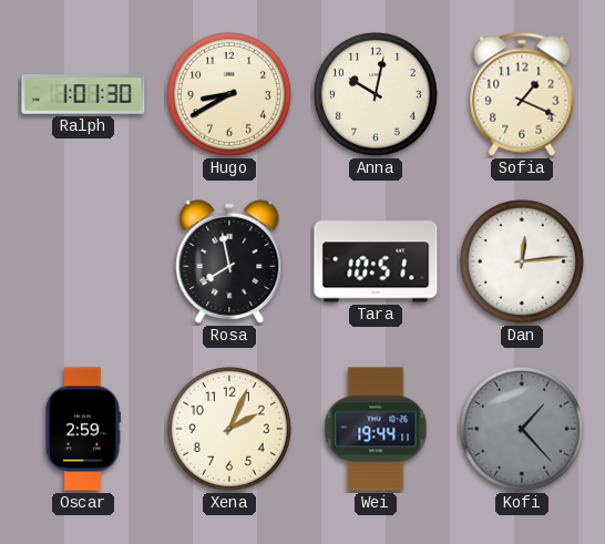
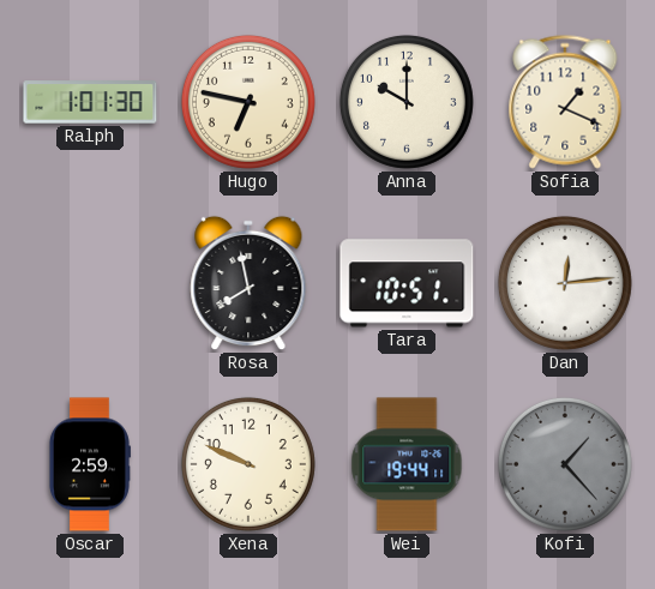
Hugo: 8:40 -> 6:47 (248, 102)
Anna: 10:02 -> 10:00 (407, 102)
Xena: 2:04 -> 9:49 (248, 464)
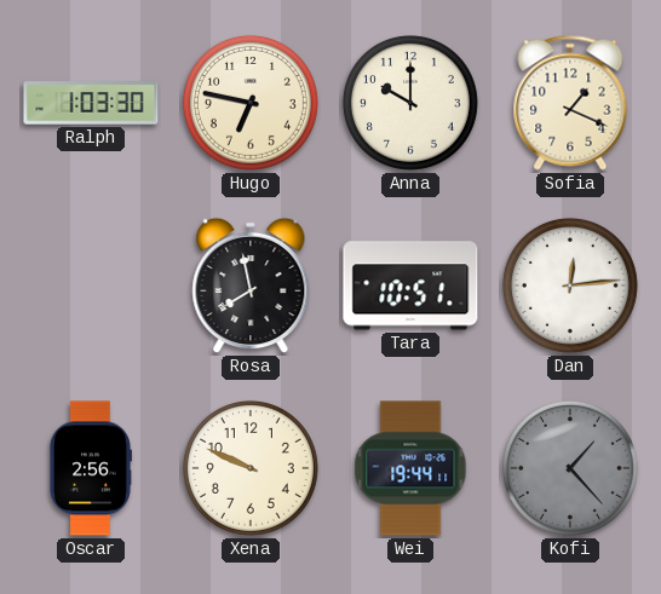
Ralph: 1:01 -> 1:03 (91, 103)
Oscar: 2:59 -> 2:56 (90, 468)
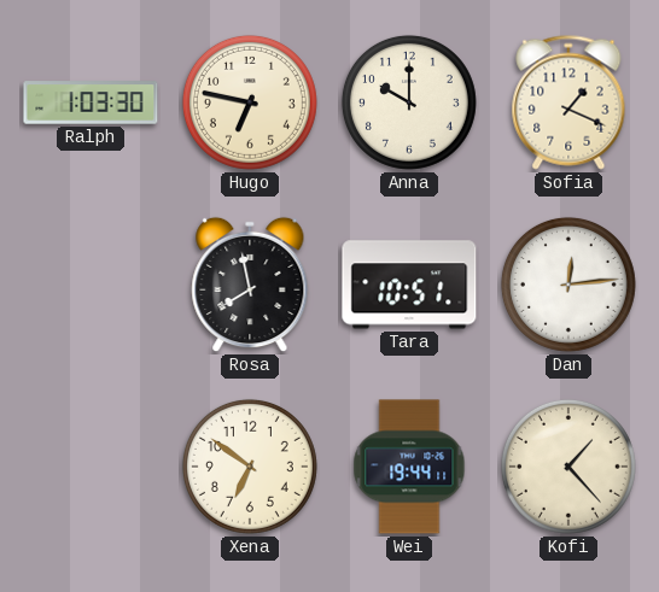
Oscar: 2:56 -> none (90, 468)
Xena: 9:49 -> 6:51 (250, 467)
Kofi dial: grey -> cream (568, 467)
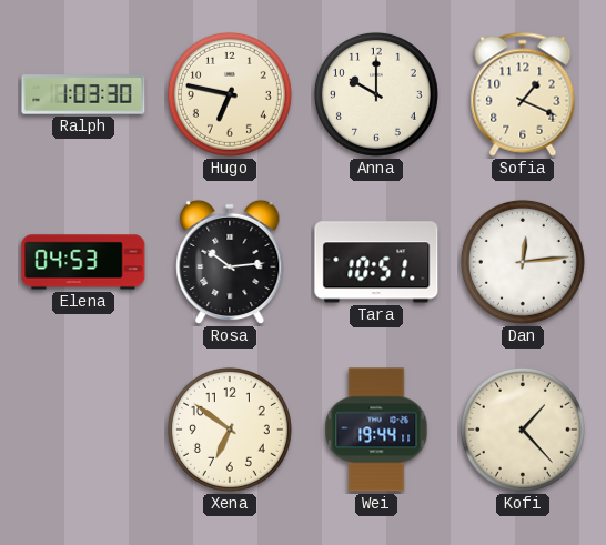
Elena: none -> 04:53 (83, 262)
Rosa: 7:58 -> 10:14 (230, 262)
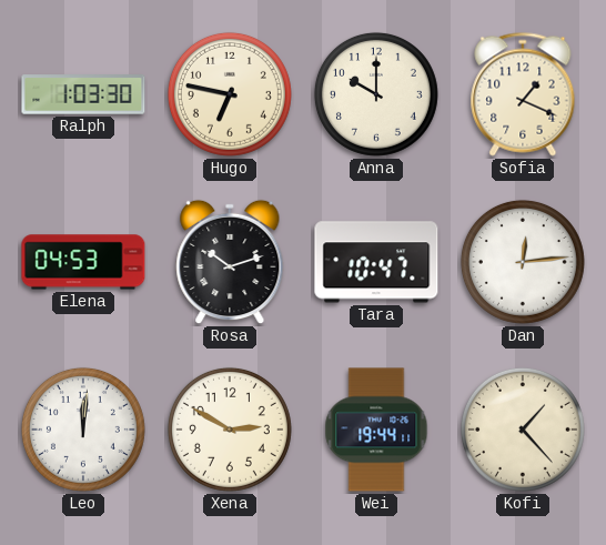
Rosa: 10:14 -> 10:12 (230, 262)
Tara: 10:51 -> 10:47 (376, 262)
Leo: none -> 12:01 (83, 430)
Xena: 6:51 -> 2:50 (230, 430)
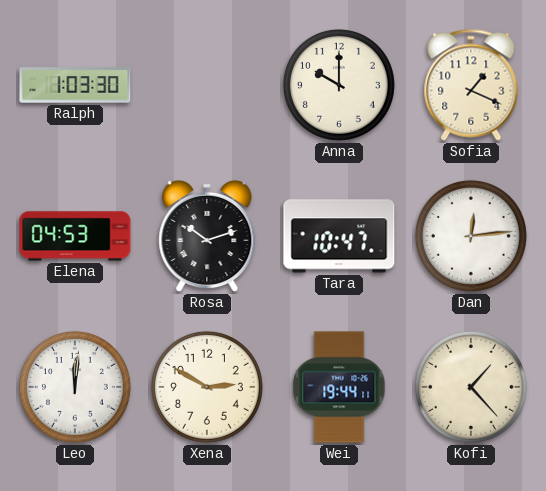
Hugo: 6:47 -> none (230, 94)
